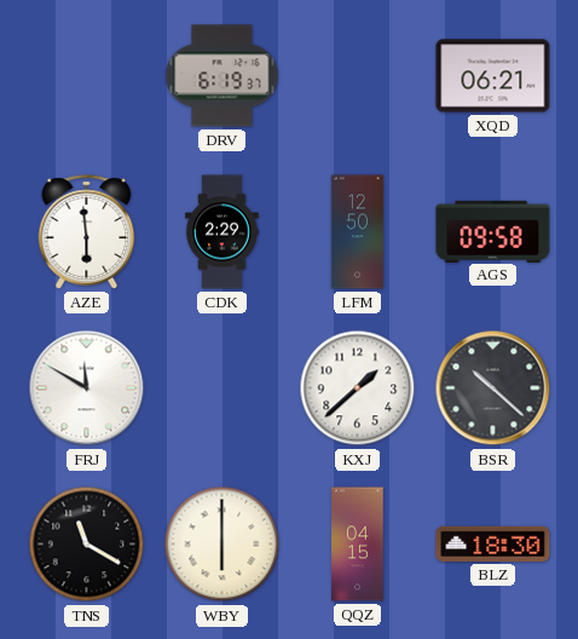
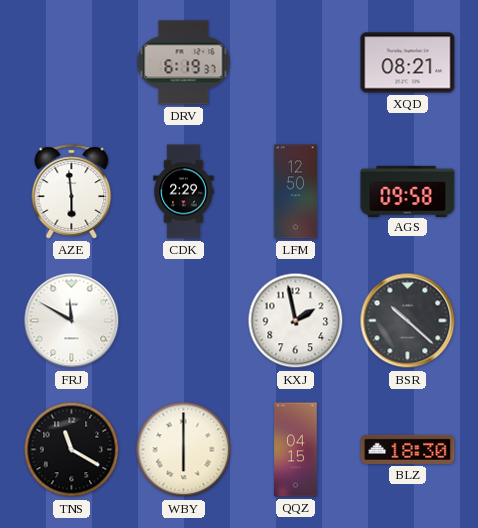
XQD: 06:21 -> 08:21 (408, 63)
KXJ: 1:38 -> 1:58 (296, 321)
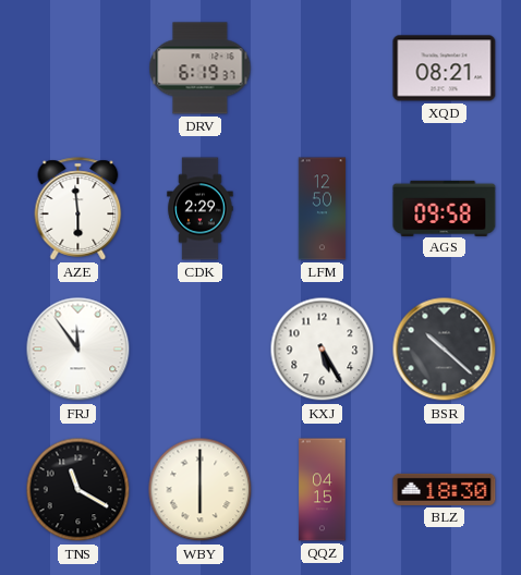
FRJ: 11:50 -> 11:54 (78, 350)
KXJ: 1:58 -> 5:25 (323, 350)
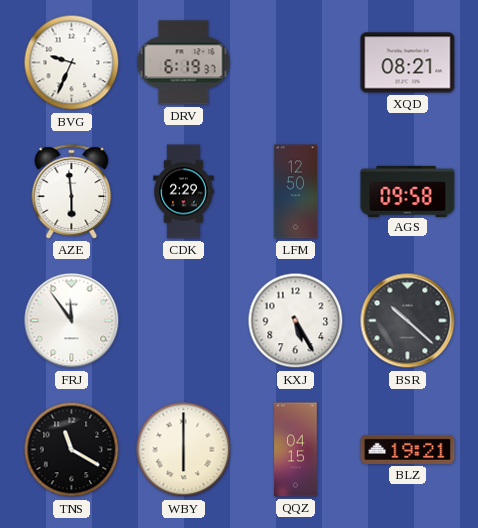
BVG: none -> 9:34 (72, 63)
BLZ: 18:30 -> 19:21 (408, 449)
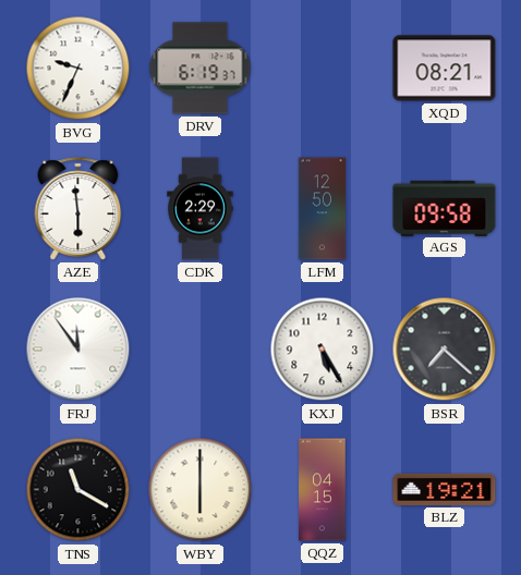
BSR: 10:22 -> 7:22 (445, 350)
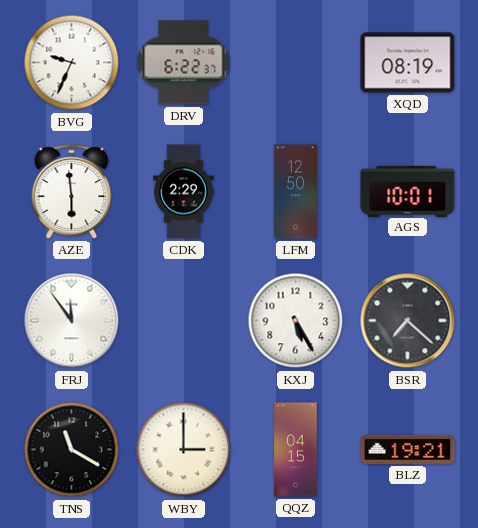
DRV: 6:19 -> 6:22 (184, 63)
XQD: 08:21 -> 08:19 (408, 63)
AGS: 09:58 -> 10:01 (408, 191)
WBY: 6:00 -> 3:00 (184, 450)
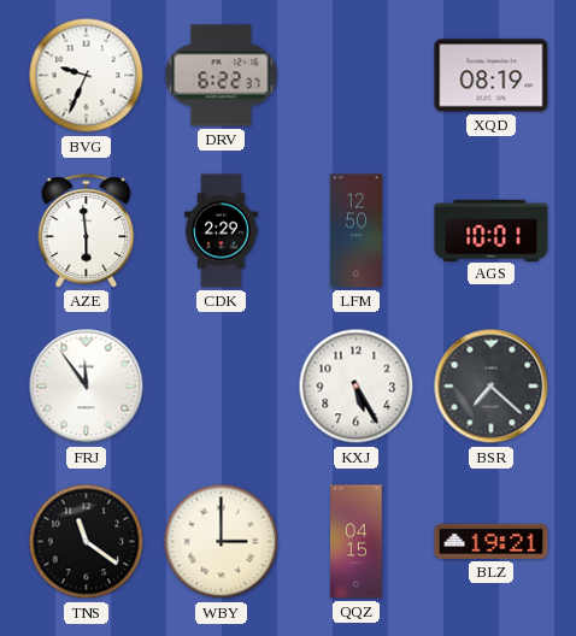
TNS: 11:20 -> 11:21 (87, 542)
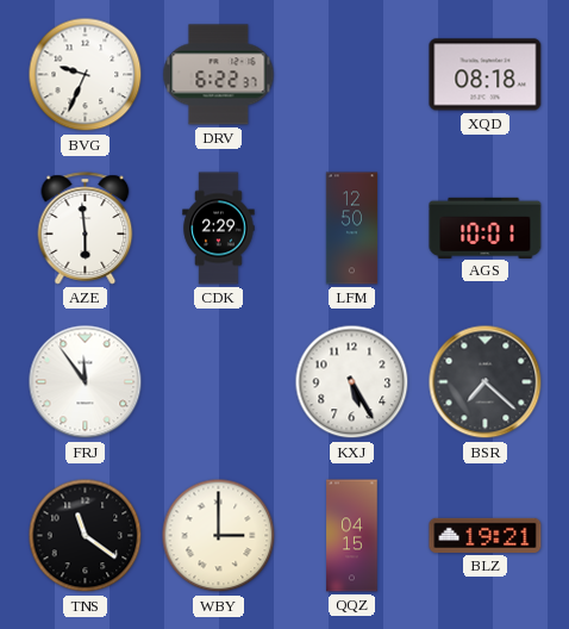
XQD: 08:19 -> 08:18 (486, 75)
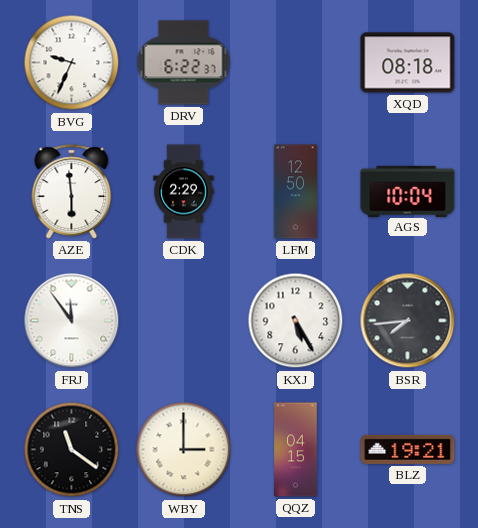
AGS: 10:01 -> 10:04 (408, 191)
BSR: 7:22 -> 7:44 (408, 321)
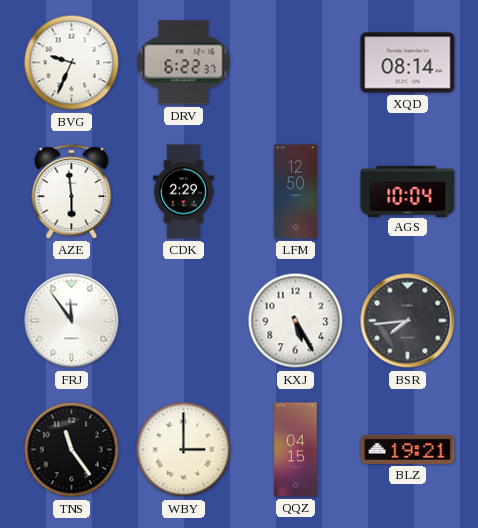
XQD: 08:18 -> 08:14 (408, 63)
TNS: 11:21 -> 11:24 (72, 450)
